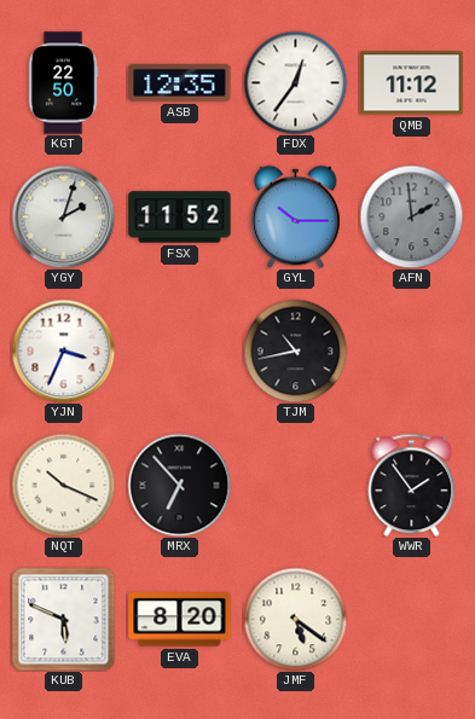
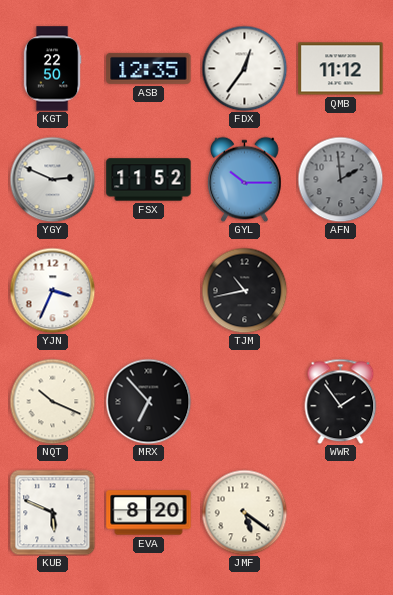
YGY: 2:03 -> 2:49 (52, 179)
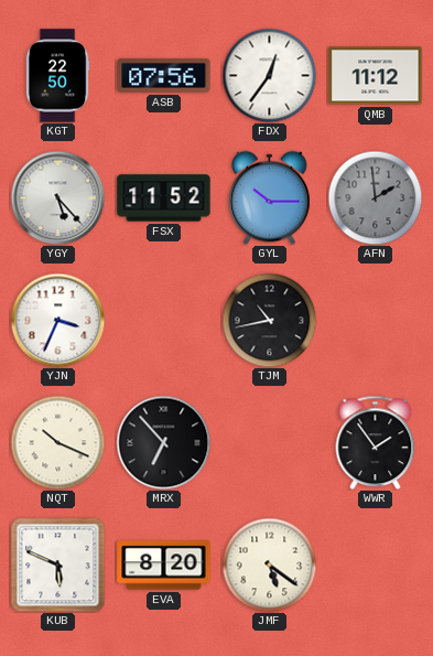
ASB: 12:35 -> 07:56 (164, 75)
YGY: 2:49 -> 5:23 (57, 197)
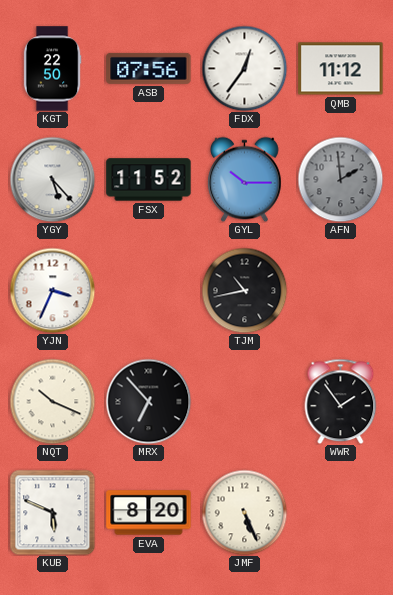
JMF: 5:21 -> 5:26 (244, 512)
